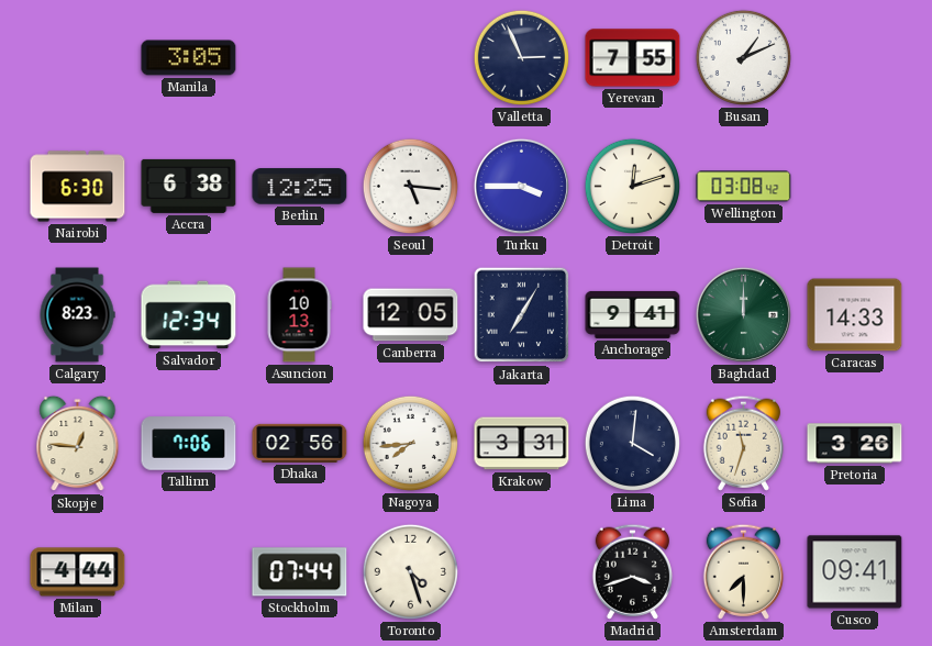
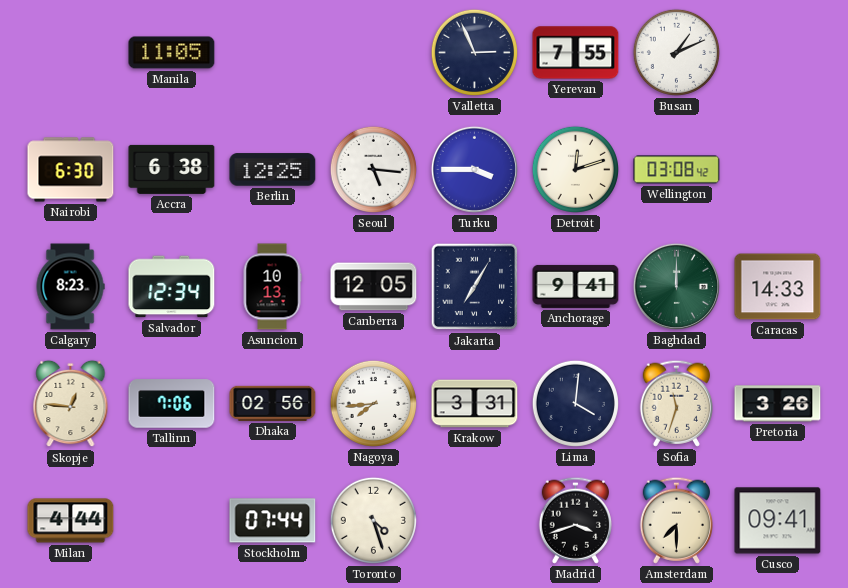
Manila: 3:05 -> 11:05 (172, 53)
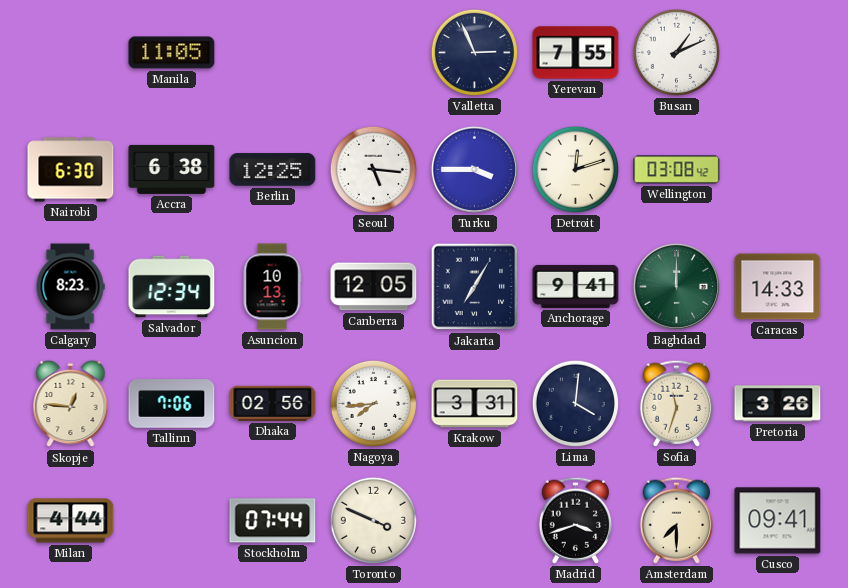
Toronto: 4:27 -> 3:49 (373, 520)
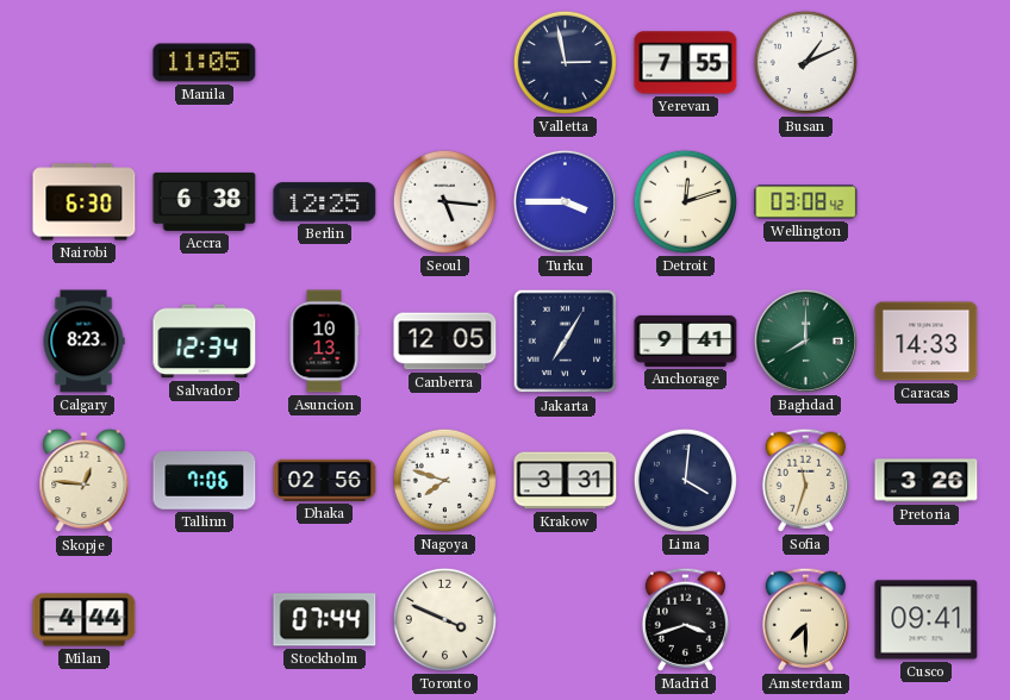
Valletta: 2:56 -> 2:58 (565, 62)
Baghdad: 12:00 -> 8:00 (805, 340)
Nagoya: 7:44 -> 7:48 (444, 480)
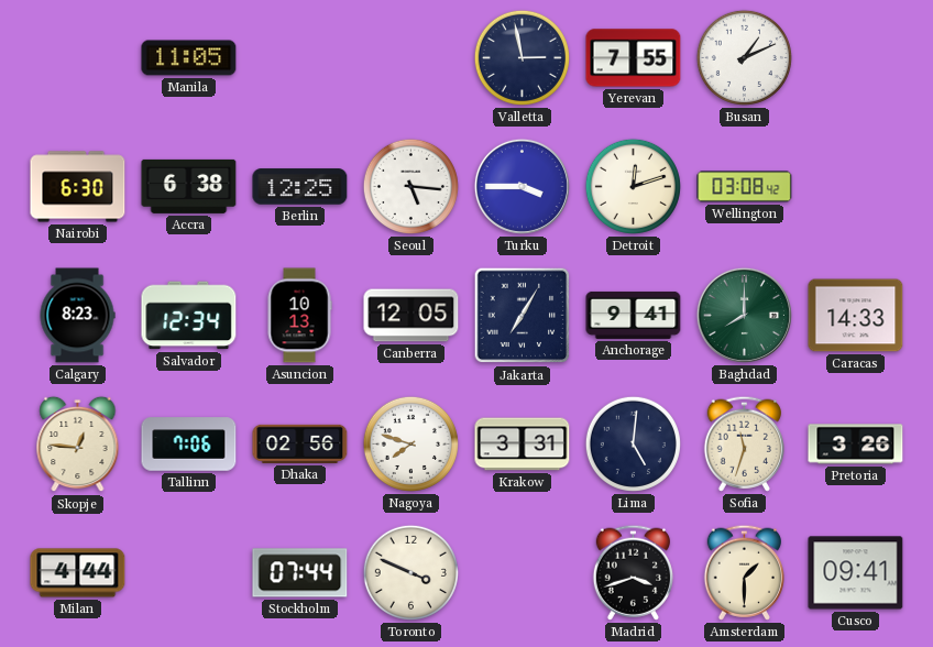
Lima: 4:01 -> 5:01 (633, 443)
Amsterdam: 7:30 -> 1:30 (744, 572)
